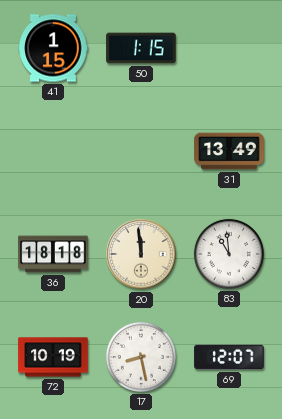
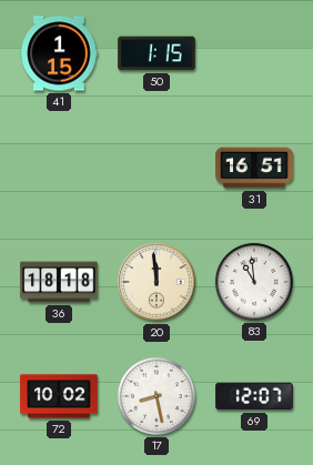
31: 13:49 -> 16:51 (254, 168)
72: 10:19 -> 10:02 (59, 396)
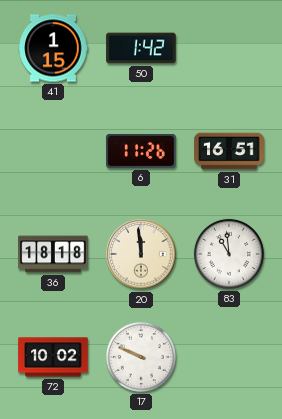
50: 1:15 -> 1:42 (141, 48)
6: none -> 11:26 (141, 151)
17: 8:28 -> 9:49 (141, 357)
69: 12:07 -> none (254, 396)
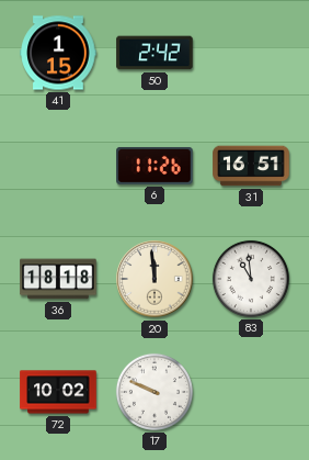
50: 1:42 -> 2:42 (154, 53)
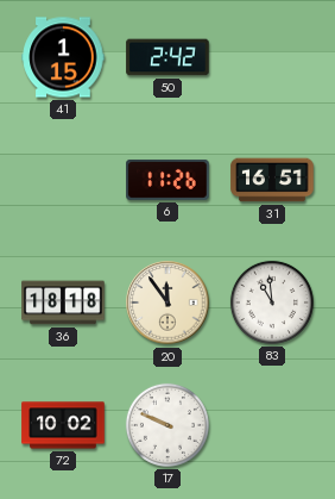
20: 11:59 -> 11:54 (167, 302)
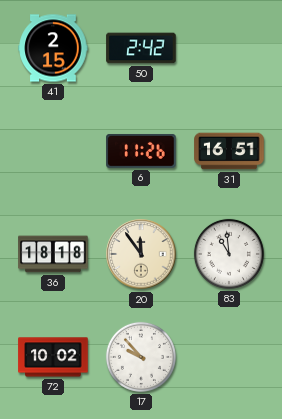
41: 1:15 -> 2:15 (53, 48)
17: 9:49 -> 9:53 (141, 357)
